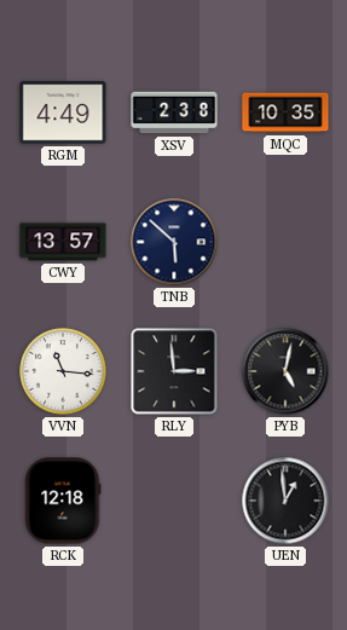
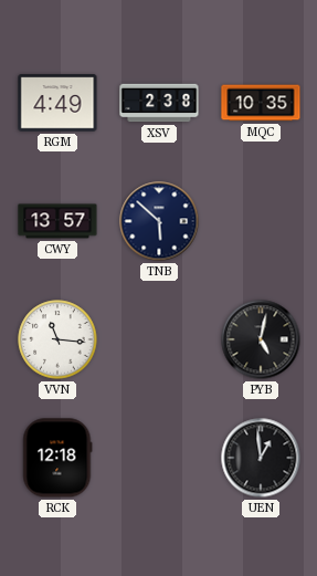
RLY: 2:59 -> none (174, 371)
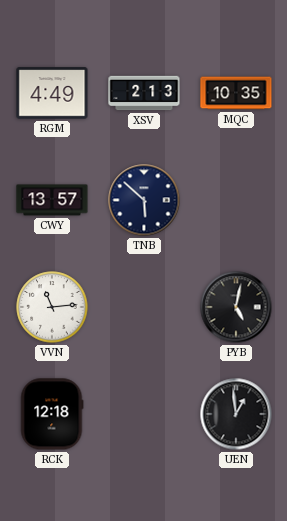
XSV: 2:38 -> 2:13 (144, 93)
VVN: 11:16 -> 11:14 (52, 307)
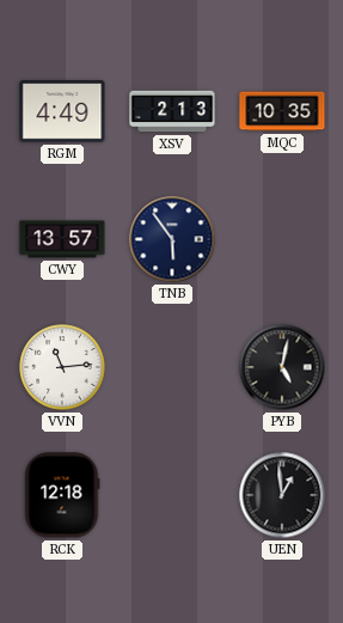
TNB: 5:52 -> 5:54 (172, 239)
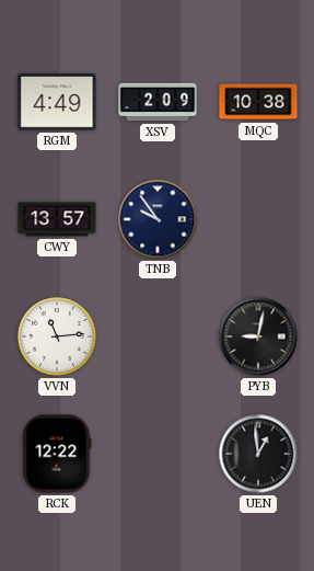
XSV: 2:13 -> 2:09 (158, 102)
MQC: 10:35 -> 10:38 (258, 102)
TNB: 5:54 -> 9:54 (158, 219)
PYB: 5:02 -> 9:02 (258, 336)
RCK: 12:18 -> 12:22 (57, 454)
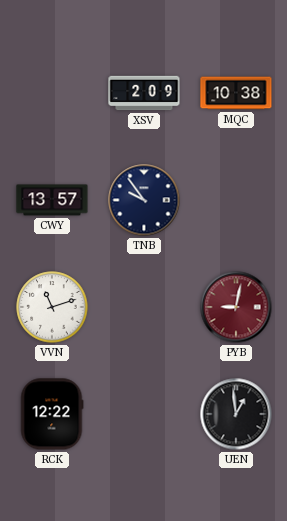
RGM: 4:49 -> none (57, 102)
VVN: 11:14 -> 11:12 (52, 307)
PYB dial: black -> burgundy (236, 307)
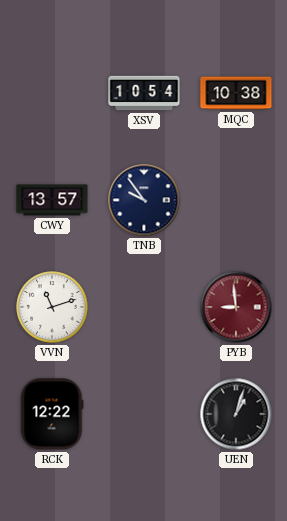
XSV: 2:09 -> 10:54 (144, 93)
PYB: 9:02 -> 8:59 (236, 307)
UEN: 12:59 -> 1:03 (236, 414)
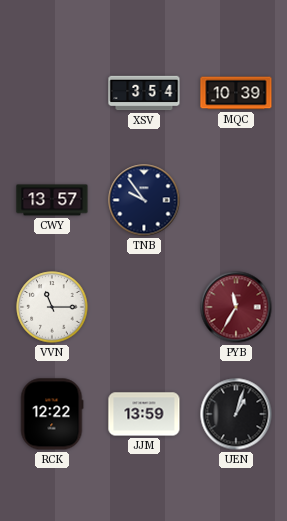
XSV: 10:54 -> 3:54 (144, 93)
MQC: 10:38 -> 10:39 (236, 93)
VVN: 11:12 -> 11:15 (52, 307)
PYB: 8:59 -> 11:35 (236, 307)
JJM: none -> 13:59 (144, 414)
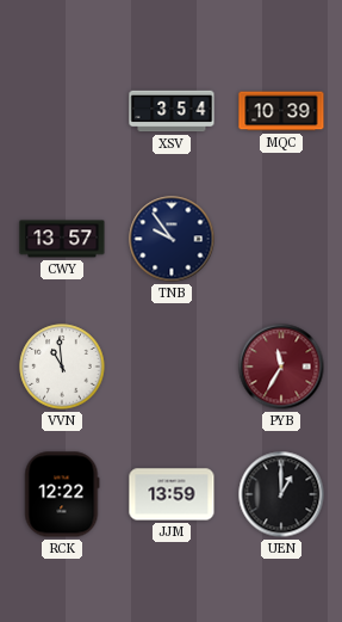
VVN: 11:15 -> 10:59 (62, 367)
UEN: 1:03 -> 1:00 (281, 494)
